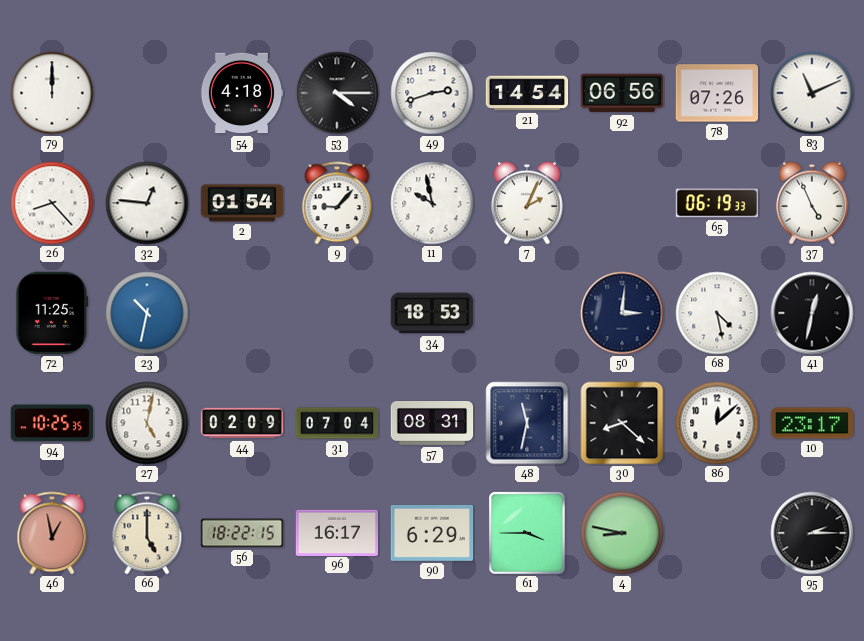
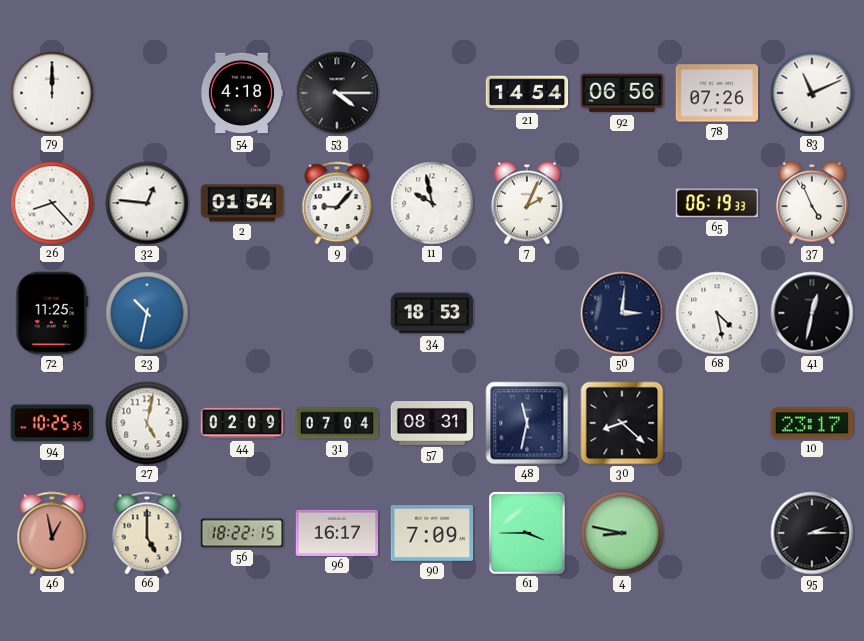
49: 2:42 -> none (432, 93)
86: 12:08 -> none (717, 423)
90: 6:29 -> 7:09 (432, 533)
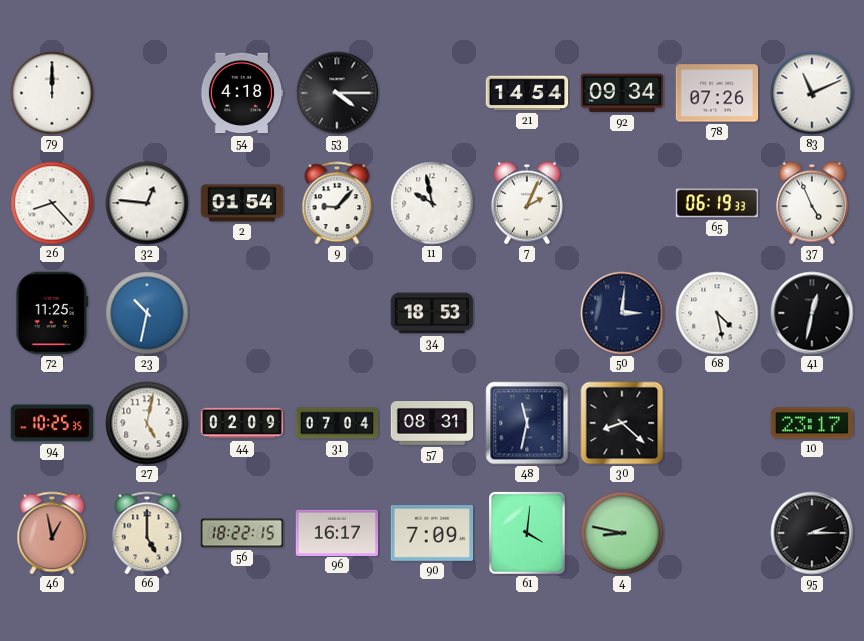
92: 06:56 -> 09:34 (622, 93)
61: 3:45 -> 4:01 (528, 534)
